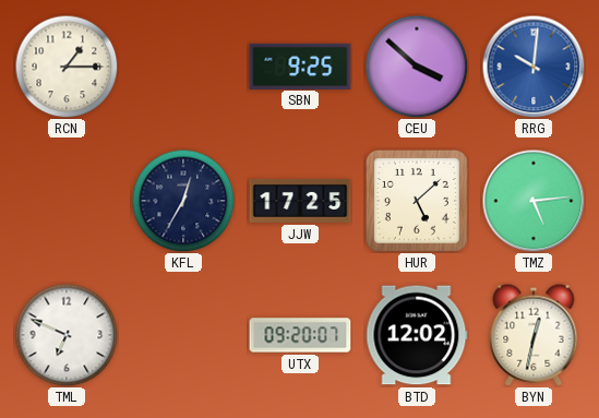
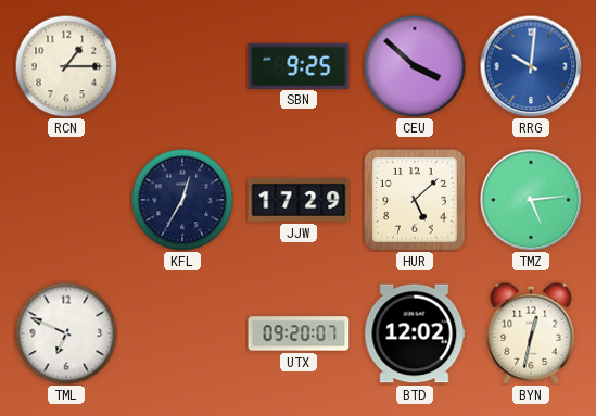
JJW: 17:25 -> 17:29 (299, 200)
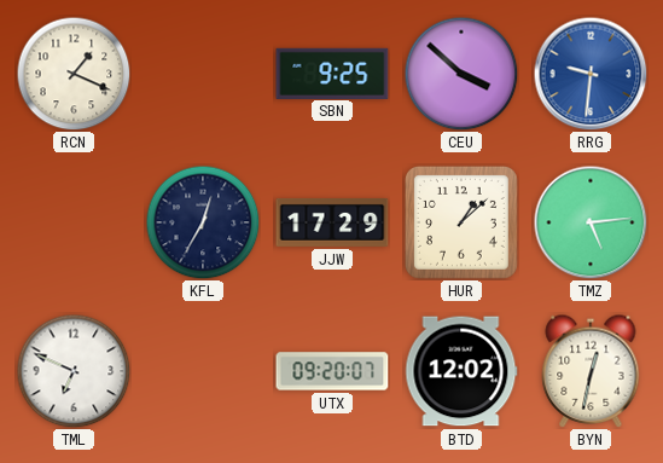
RCN: 1:15 -> 1:19 (74, 74)
RRG: 10:01 -> 9:31 (591, 74)
HUR: 5:08 -> 1:08 (461, 222)
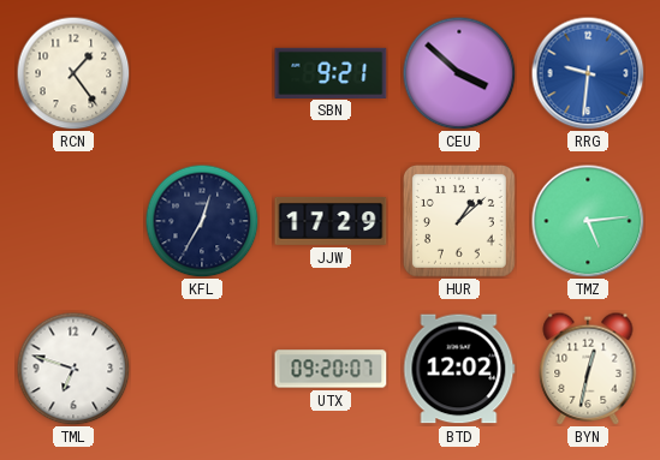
RCN: 1:19 -> 1:24 (73, 73)
SBN: 9:25 -> 9:21 (331, 72)
TML: 6:49 -> 6:48 (73, 369)
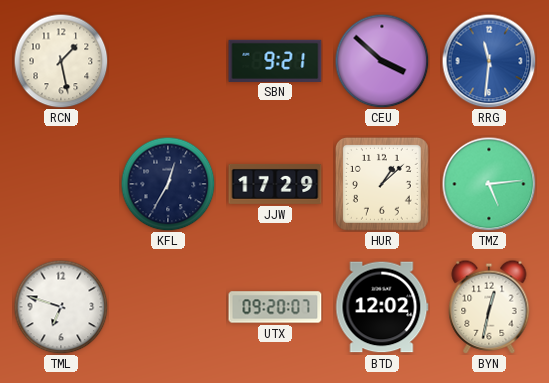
RCN: 1:24 -> 1:28 (61, 61)
RRG: 9:31 -> 11:31 (489, 61)
